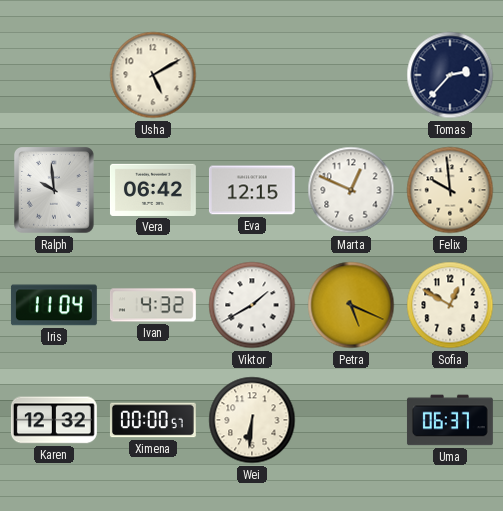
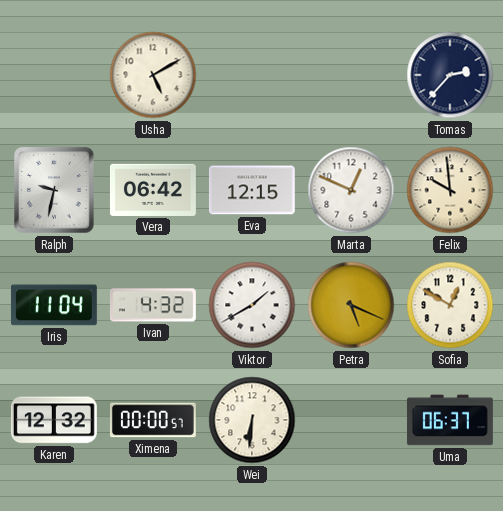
Ralph: 9:59 -> 9:32 (55, 191)
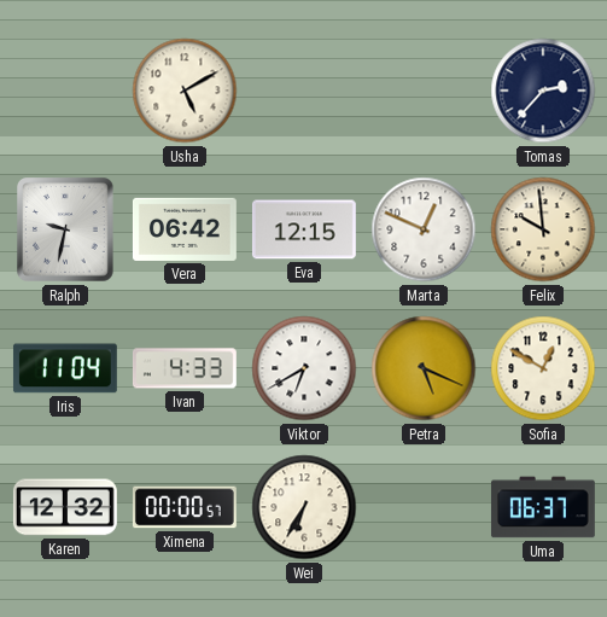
Ivan: 4:32 -> 4:33 (185, 368)
Viktor: 1:40 -> 6:40 (304, 368)
Wei: 6:31 -> 6:35 (304, 507)
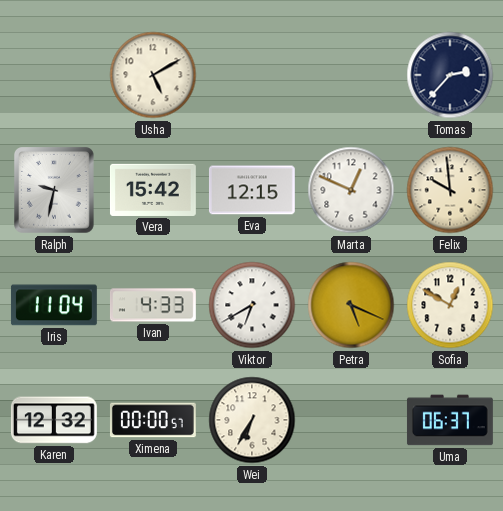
Vera: 06:42 -> 15:42 (153, 190)
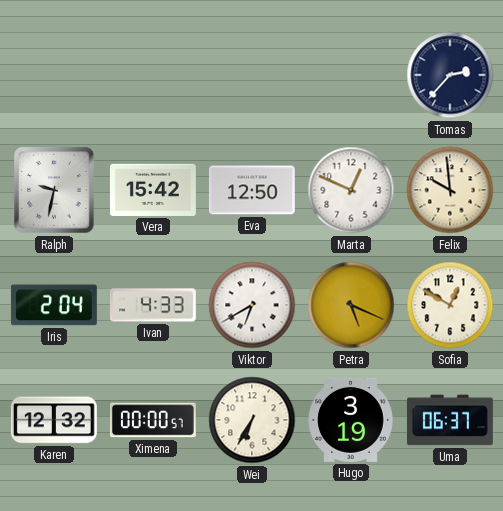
Usha: 5:10 -> none (153, 75)
Eva: 12:15 -> 12:50 (252, 190)
Iris: 11:04 -> 2:04 (54, 305)
Hugo: none -> 3:19 (351, 420)
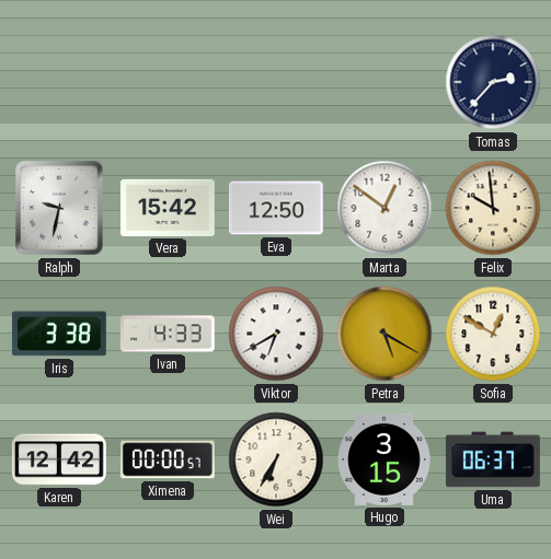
Marta: 12:49 -> 12:51 (384, 208)
Iris: 2:04 -> 3:38 (59, 334)
Petra: 5:19 -> 5:20 (384, 334)
Karen: 12:32 -> 12:42 (59, 459)
Hugo: 3:19 -> 3:15 (384, 459)
